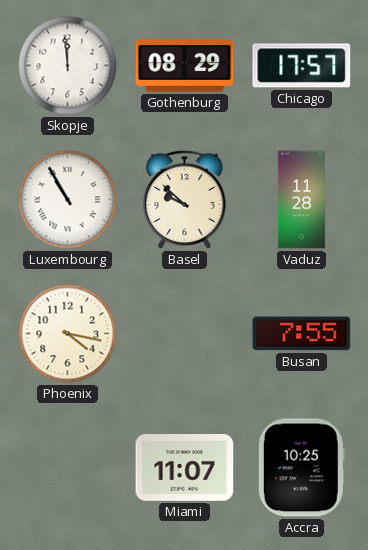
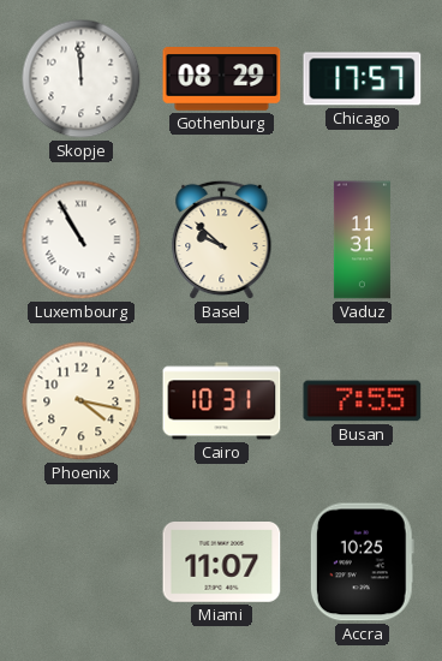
Vaduz: 11:28 -> 11:31 (362, 240)
Cairo: none -> 10:31 (222, 401)
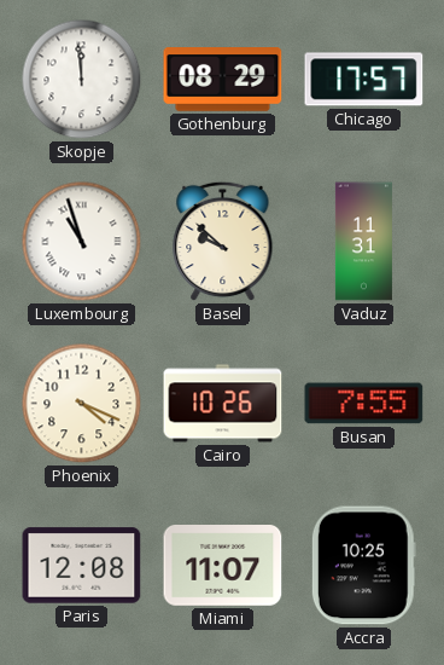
Luxembourg: 10:55 -> 10:57 (82, 242)
Phoenix: 4:17 -> 4:19 (82, 404)
Cairo: 10:31 -> 10:26 (223, 404)
Paris: none -> 12:08 (82, 566)
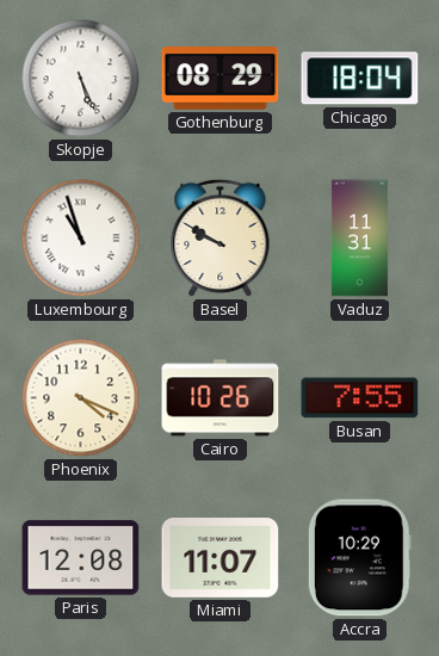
Skopje: 11:59 -> 5:26 (81, 79)
Chicago: 17:57 -> 18:04 (360, 79)
Basel: 9:52 -> 9:50 (221, 239)
Accra: 10:25 -> 10:29 (359, 558)
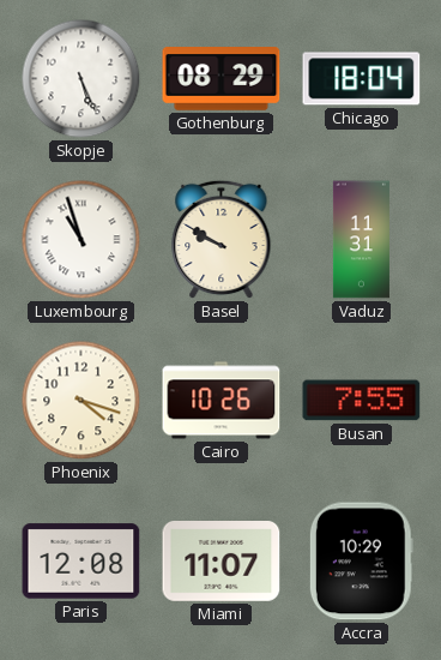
Phoenix: 4:19 -> 4:18 (81, 401)
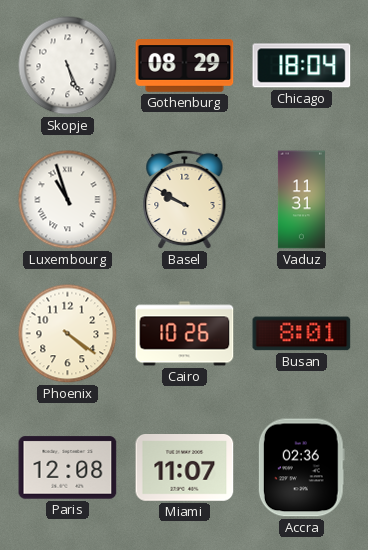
Phoenix: 4:18 -> 4:21 (68, 334)
Busan: 7:55 -> 8:01 (302, 334)
Accra: 10:29 -> 02:36 (301, 468)
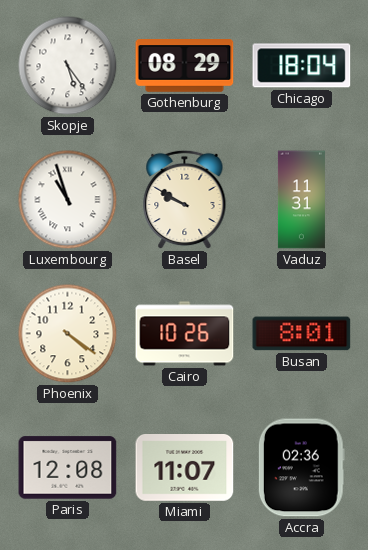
Skopje: 5:26 -> 5:24 (68, 66)
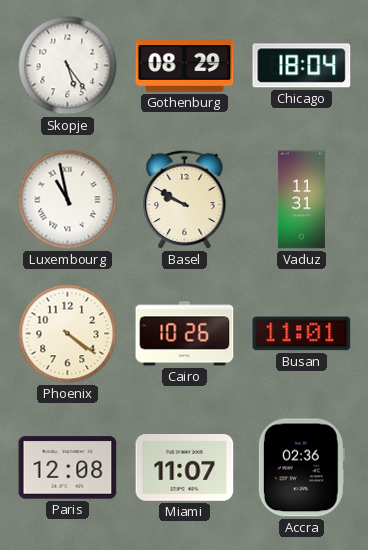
Luxembourg: 10:57 -> 10:58 (68, 200)
Busan: 8:01 -> 11:01 (302, 334)
